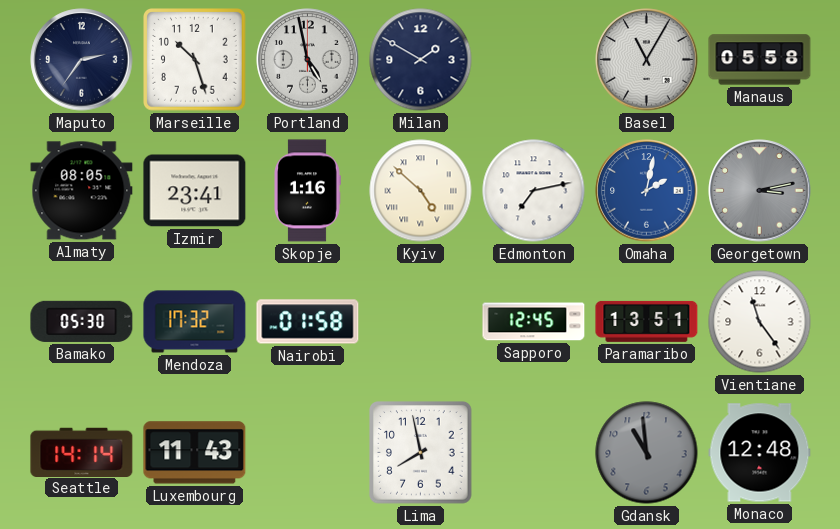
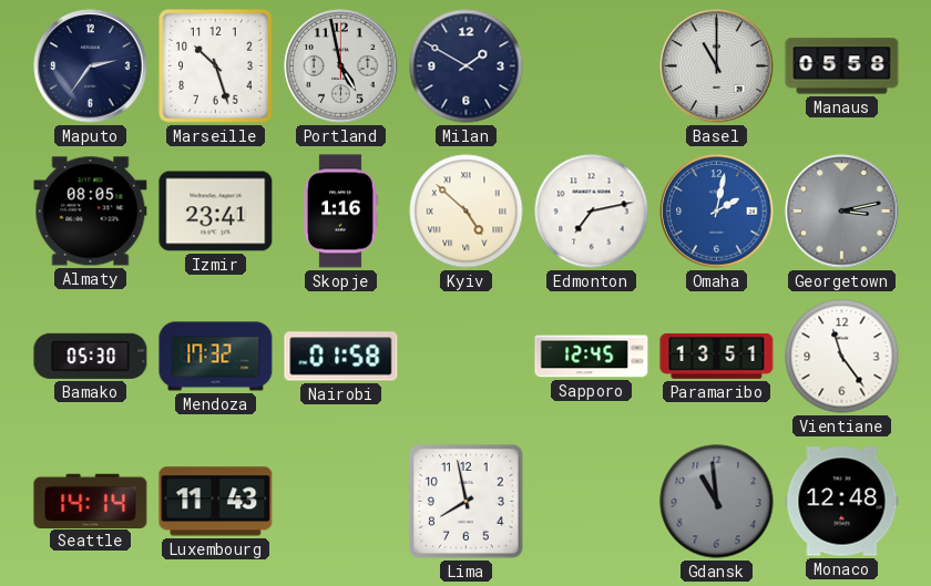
Basel: 11:05 -> 11:00 (717, 66)
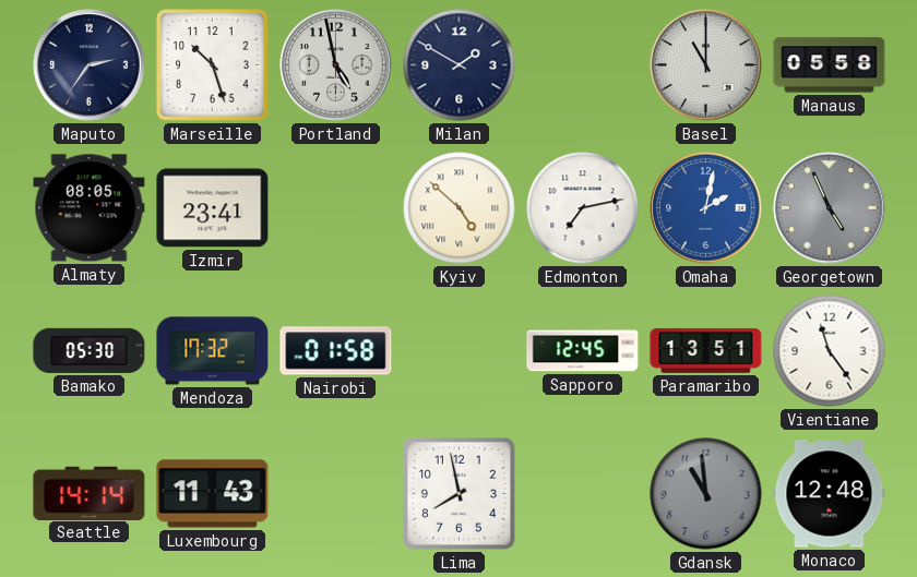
Skopje: 1:16 -> none (341, 212)
Georgetown: 3:13 -> 4:56 (830, 208)
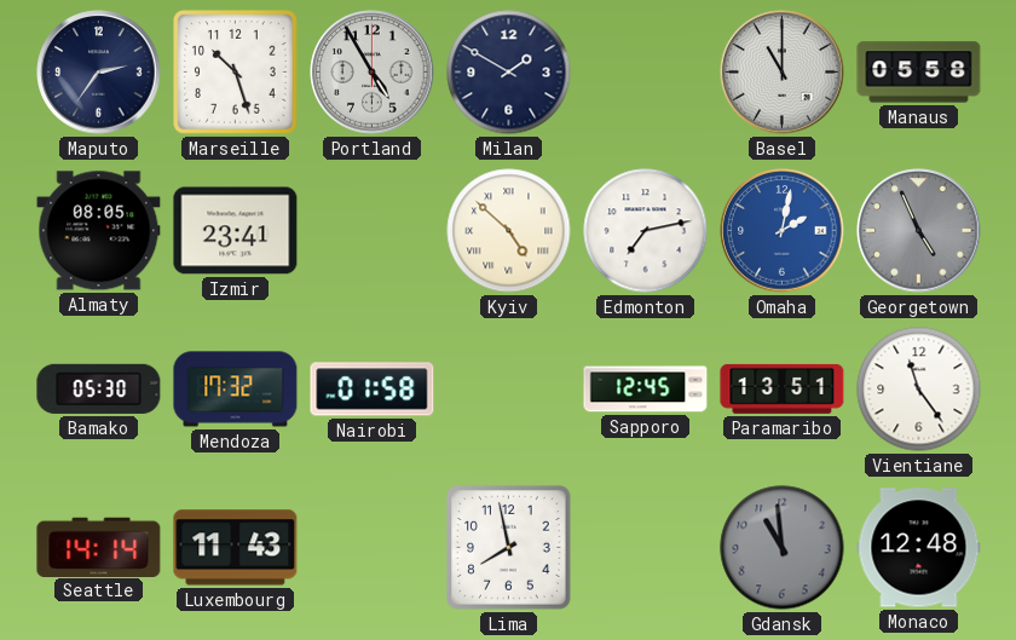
Portland: 4:58 -> 4:55 (373, 73)
